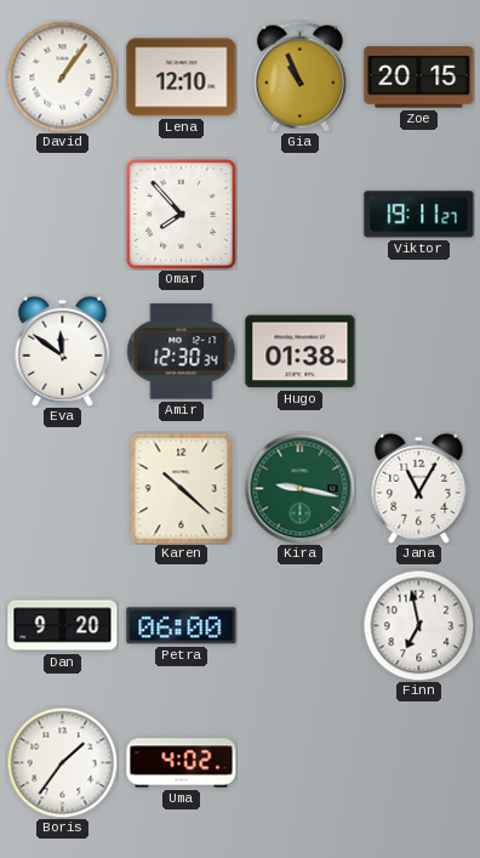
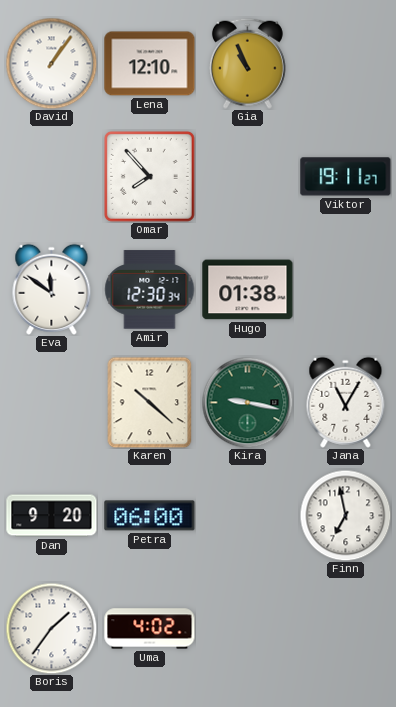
Zoe: 20:15 -> none (419, 78)
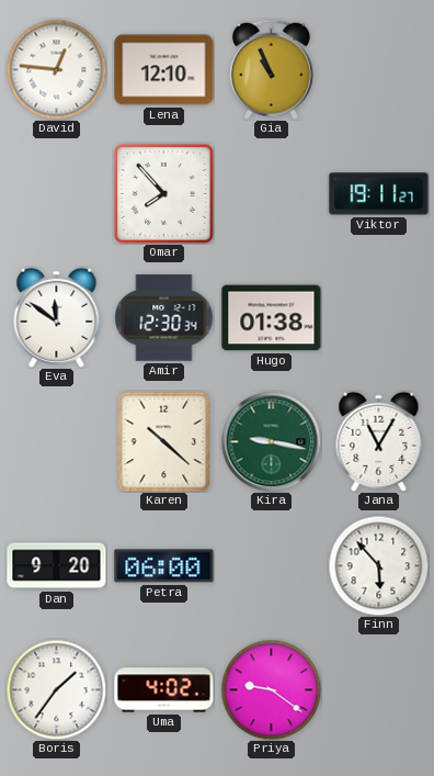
David: 1:06 -> 12:46 (56, 69)
Finn: 6:58 -> 5:53 (378, 565)
Priya: none -> 9:21 (271, 689)
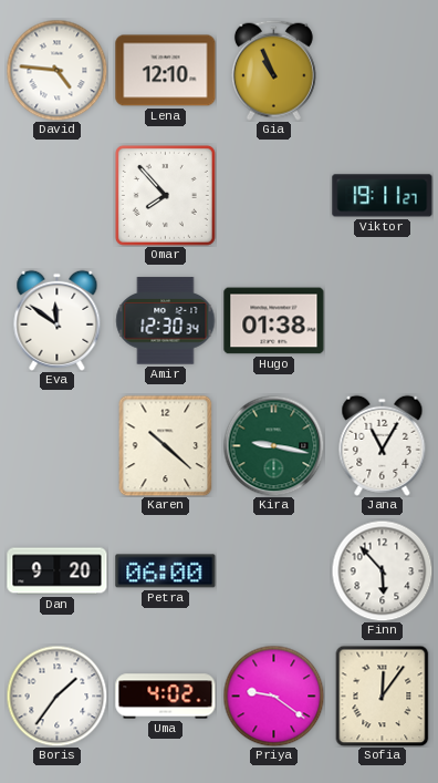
David: 12:46 -> 4:46 (56, 70)
Sofia: none -> 12:06 (383, 696)
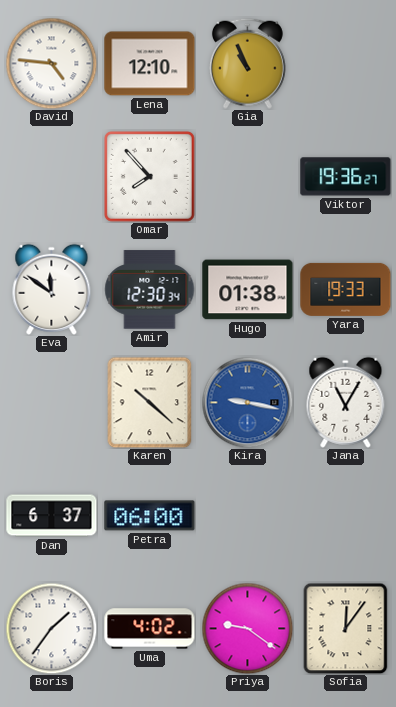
Viktor: 19:11 -> 19:36 (346, 177)
Yara: none -> 19:33 (346, 289)
Kira dial: green -> blue (247, 402)
Dan: 9:20 -> 6:37 (52, 516)
Finn: 5:53 -> none (382, 570)
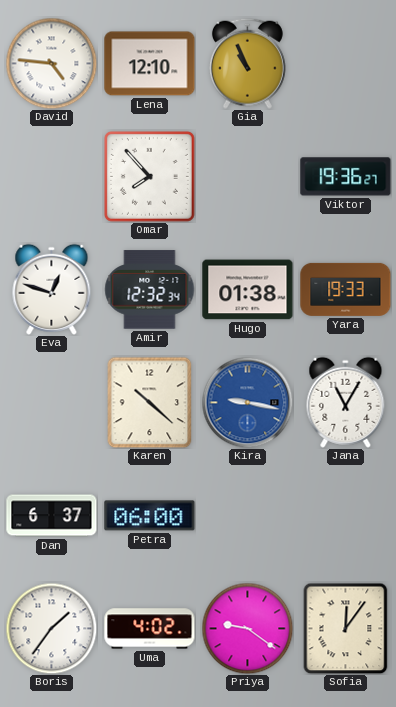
Eva: 11:51 -> 12:48 (52, 289)
Amir: 12:30 -> 12:32 (150, 290)
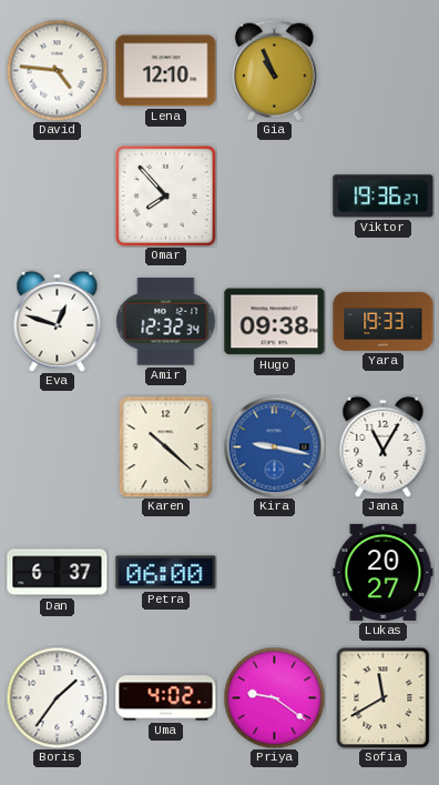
Hugo: 01:38 -> 09:38 (275, 322)
Lukas: none -> 20:27 (384, 572)
Sofia: 12:06 -> 11:40 (384, 697)
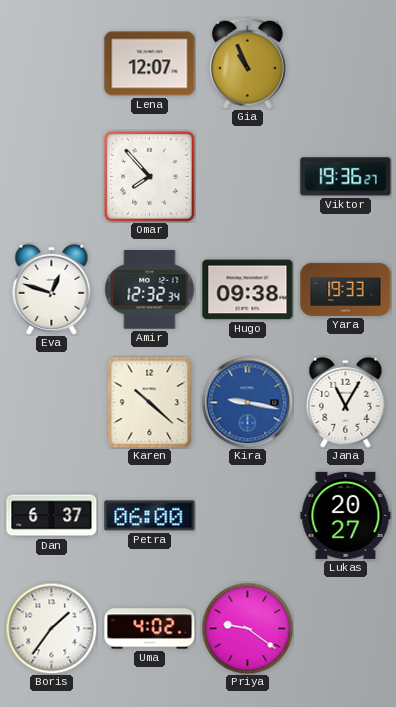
David: 4:46 -> none (57, 70)
Lena: 12:10 -> 12:07 (150, 64)
Sofia: 11:40 -> none (384, 697)
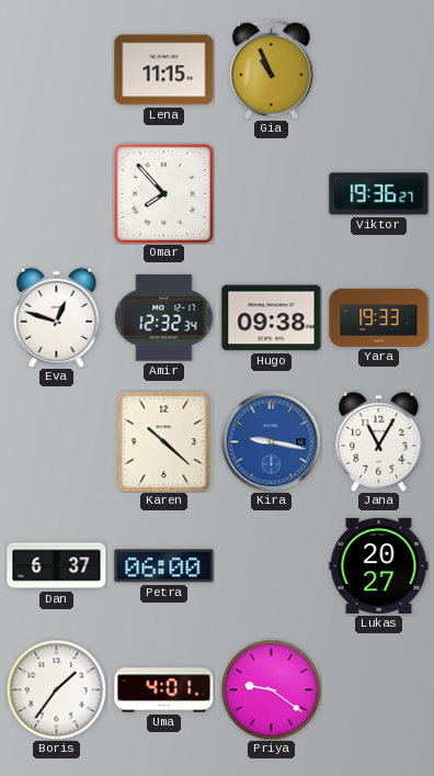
Lena: 12:07 -> 11:15 (164, 70)
Uma: 4:02 -> 4:01 (164, 690)
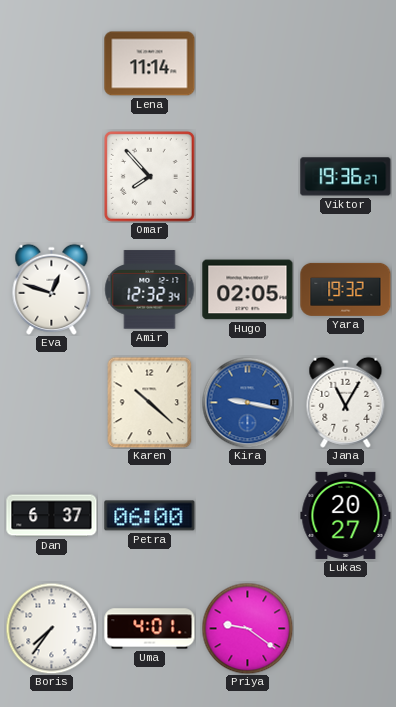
Lena: 11:15 -> 11:14 (150, 64)
Gia: 10:56 -> none (271, 69)
Hugo: 09:38 -> 02:05 (248, 290)
Yara: 19:33 -> 19:32 (346, 289)
Boris: 1:36 -> 7:36 (51, 628)
